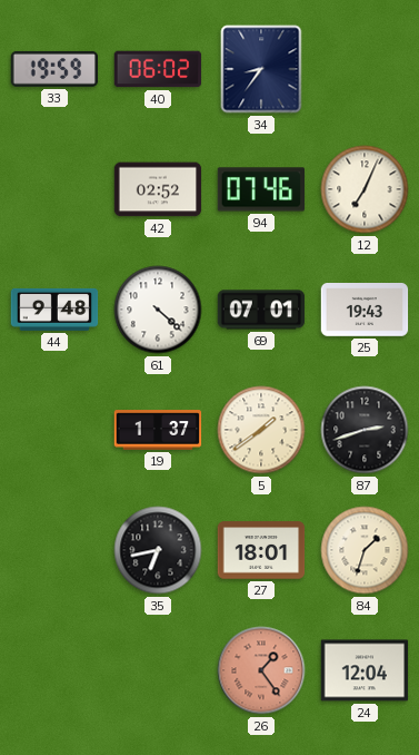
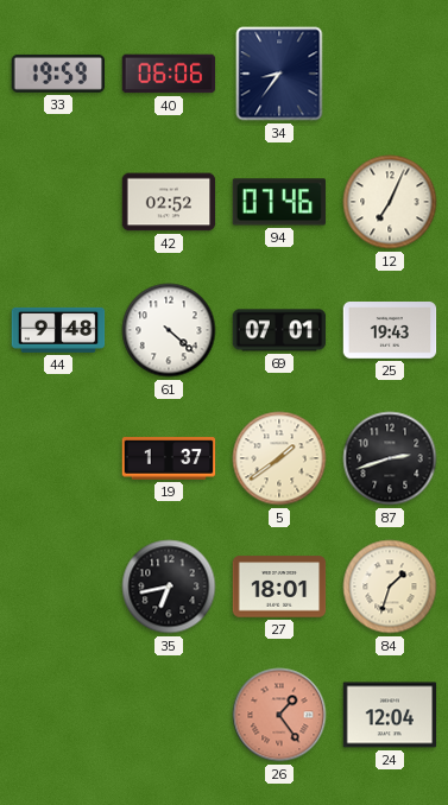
40: 06:02 -> 06:06 (169, 74)
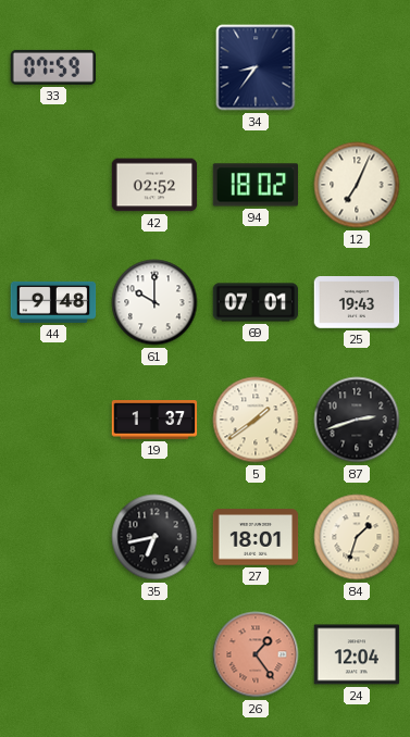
33: 19:59 -> 07:59 (53, 67)
40: 06:06 -> none (169, 74)
94: 07:46 -> 18:02 (256, 185)
61: 4:22 -> 10:00 (154, 302)
